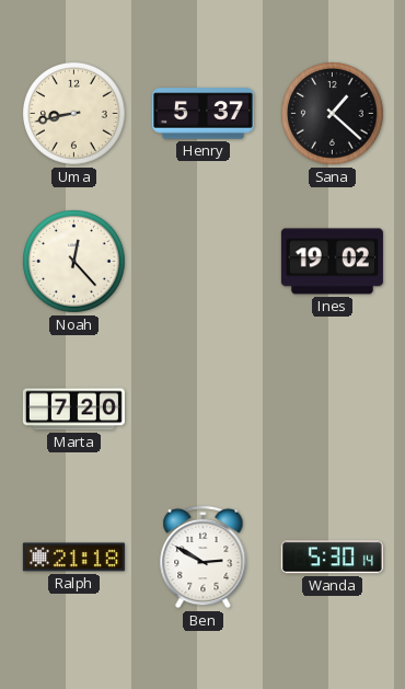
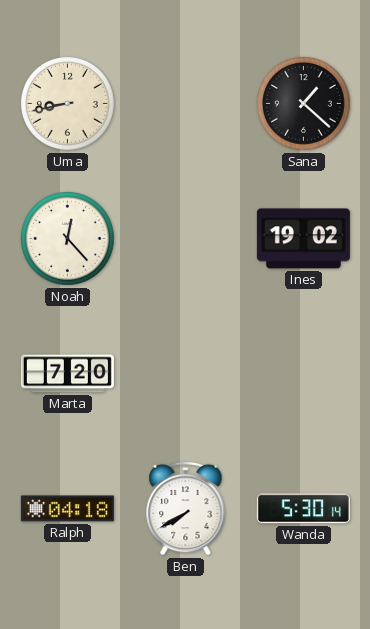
Henry: 5:37 -> none (202, 114)
Ralph: 21:18 -> 04:18 (67, 509)
Ben: 2:50 -> 7:40 (186, 508)
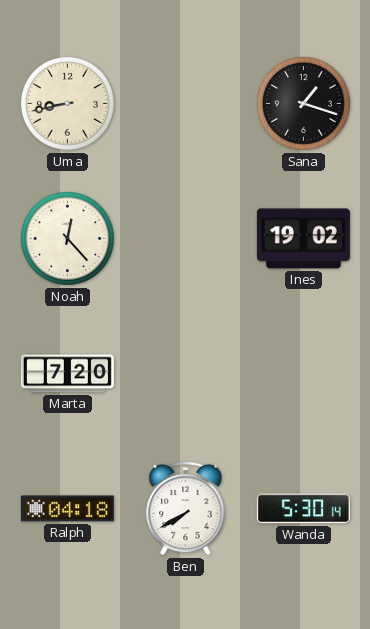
Sana: 1:22 -> 1:18 (304, 104)
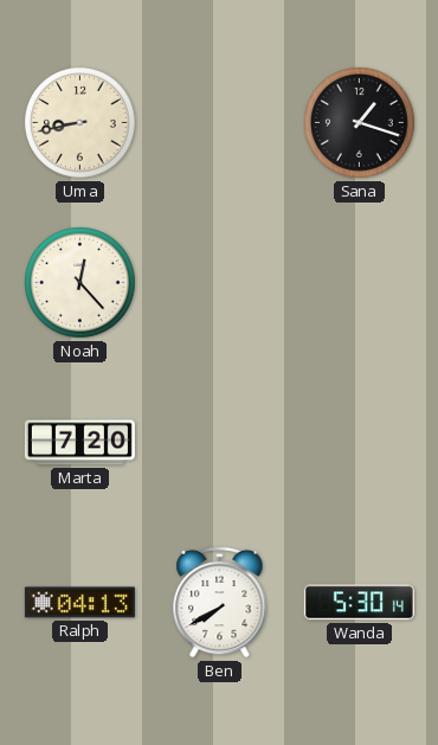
Ines: 19:02 -> none (303, 239)
Ralph: 04:18 -> 04:13 (79, 603)
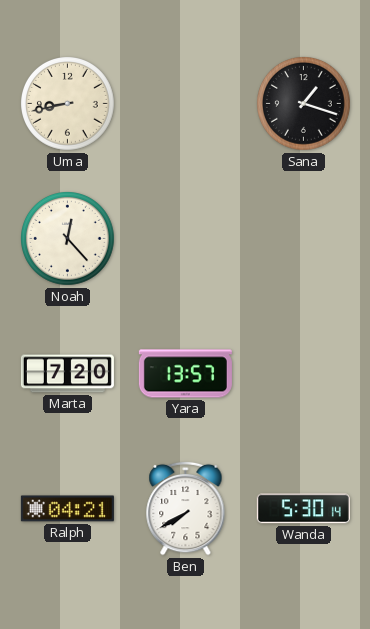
Yara: none -> 13:57 (185, 374)
Ralph: 04:13 -> 04:21 (67, 509)
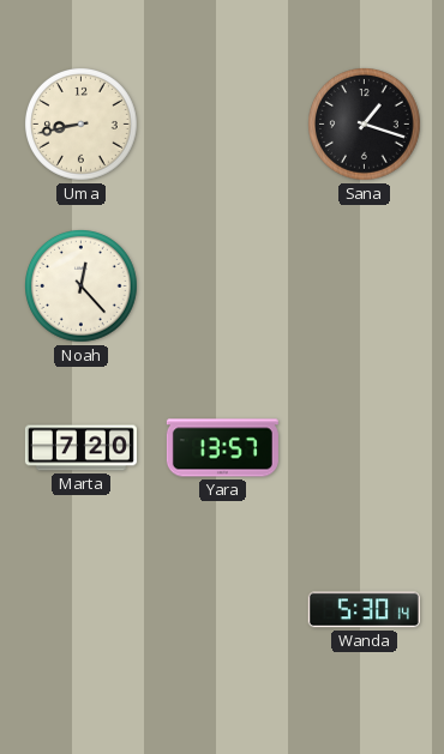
Ralph: 04:21 -> none (67, 509)
Ben: 7:40 -> none (186, 508)
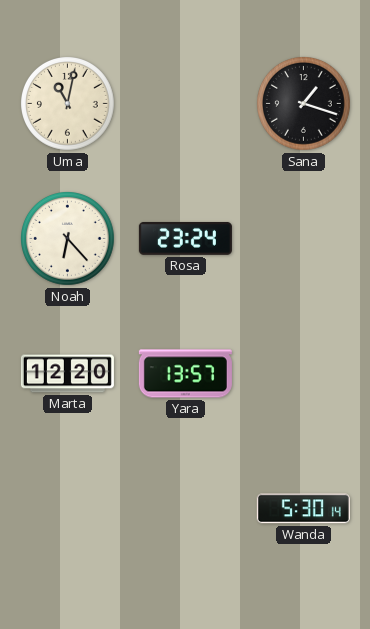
Uma: 8:43 -> 11:02 (68, 104)
Noah: 12:23 -> 6:23 (68, 239)
Rosa: none -> 23:24 (185, 238)
Marta: 7:20 -> 12:20 (67, 374)
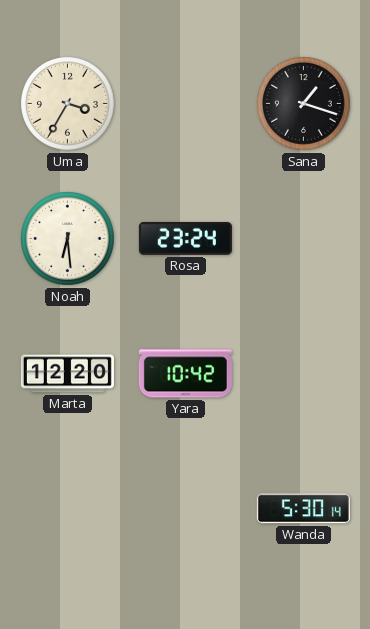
Uma: 11:02 -> 3:35 (68, 104)
Noah: 6:23 -> 6:29 (68, 239)
Yara: 13:57 -> 10:42 (185, 374)
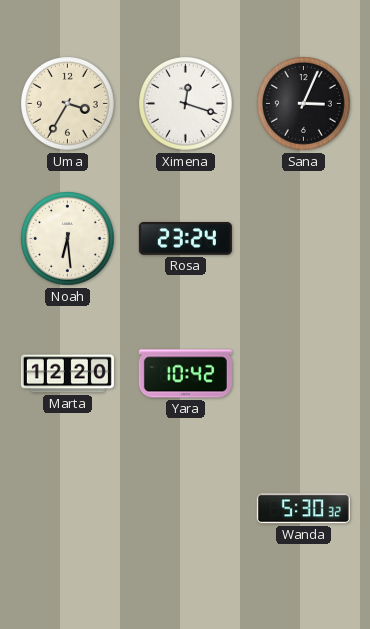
Ximena: none -> 12:18 (186, 104)
Sana: 1:18 -> 3:04 (304, 104)
Wanda: 5:30:14 -> 5:30:32 (303, 509)
